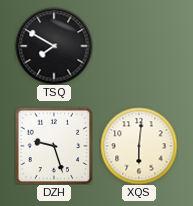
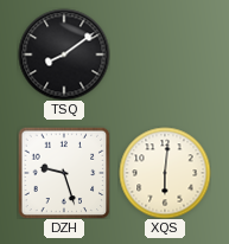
TSQ: 7:50 -> 8:09 (64, 54)
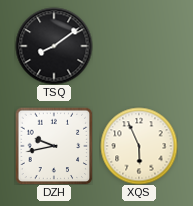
DZH: 9:27 -> 9:43 (54, 146)
XQS: 6:01 -> 5:56 (139, 146)
